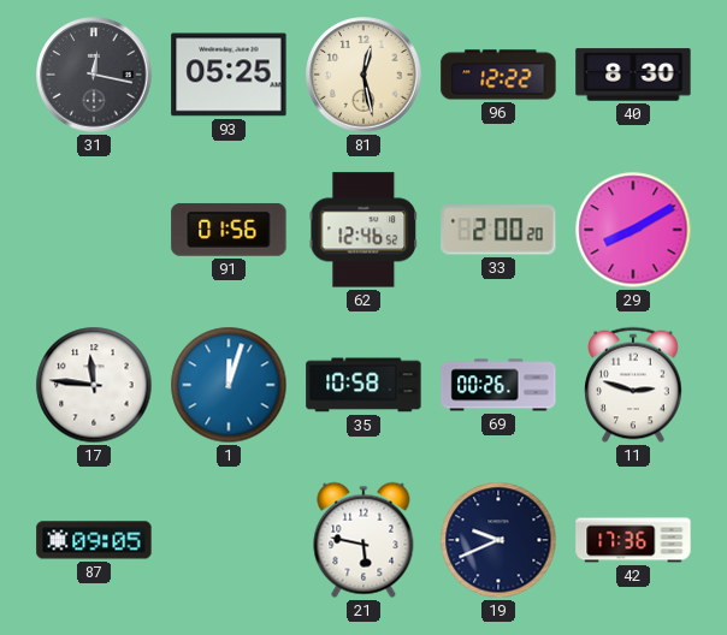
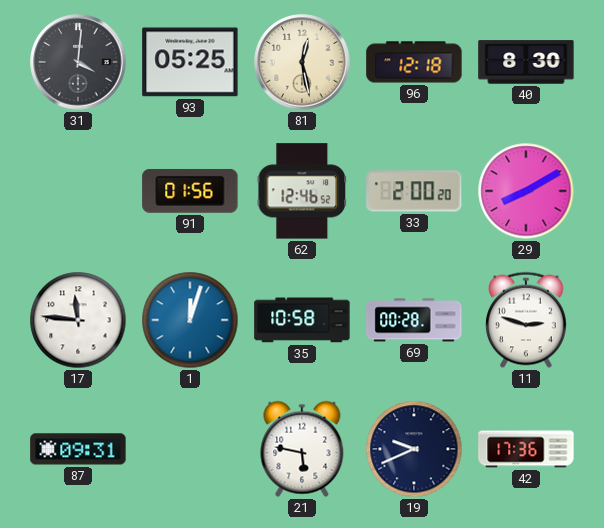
31: 12:17 -> 4:01 (78, 62)
96: 12:22 -> 12:18 (414, 62)
69: 00:26 -> 00:28 (414, 320)
87: 09:05 -> 09:31 (78, 449)
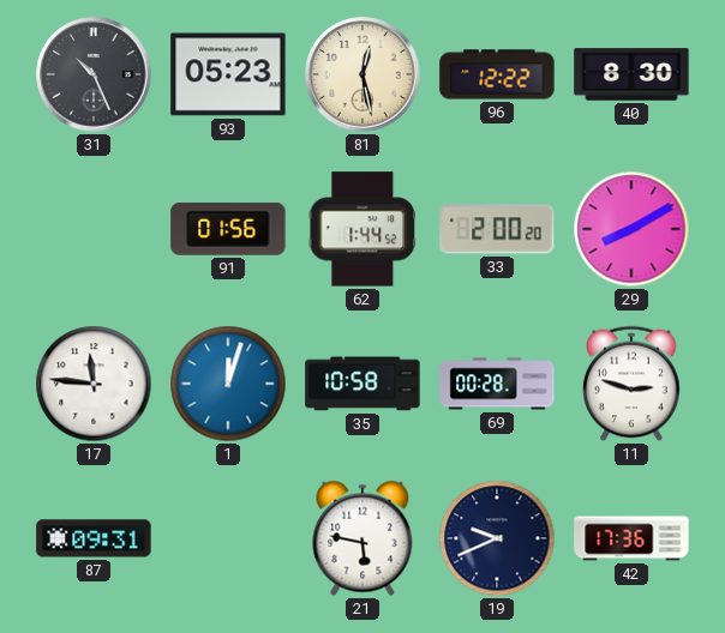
31: 4:01 -> 10:26 (94, 74)
93: 05:25 -> 05:23 (228, 74)
96: 12:18 -> 12:22 (497, 74)
62: 12:46 -> 1:44 (362, 229)
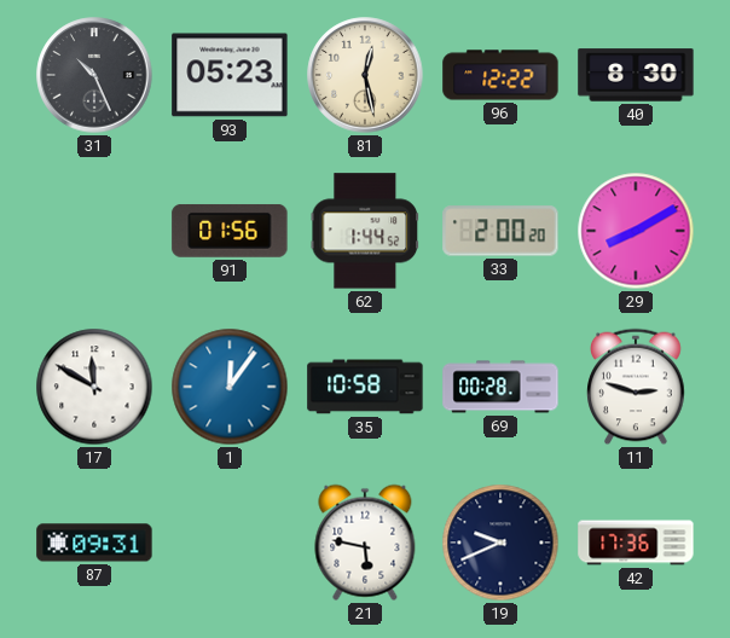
17: 11:46 -> 11:50 (94, 387)
1: 12:03 -> 12:06 (230, 387)
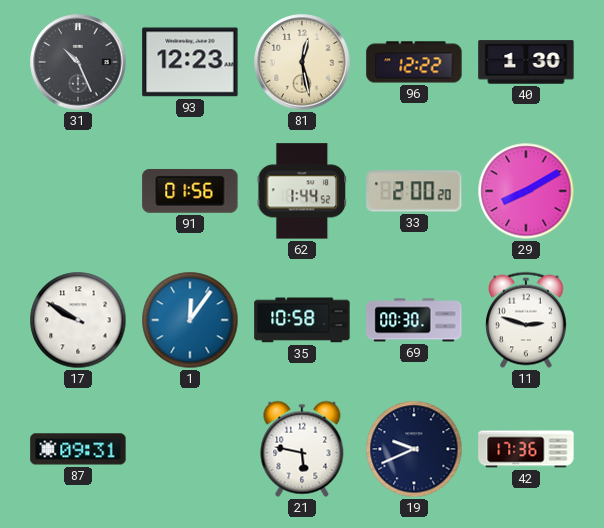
93: 05:23 -> 12:23 (190, 62)
40: 8:30 -> 1:30 (526, 62)
17: 11:50 -> 9:50 (78, 320)
69: 00:28 -> 00:30 (414, 320)
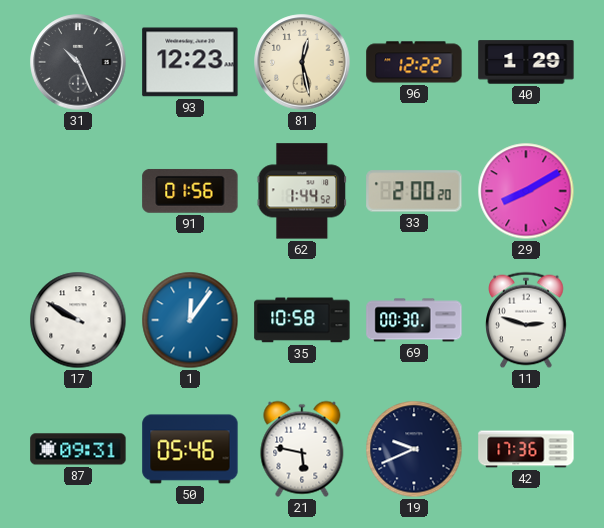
40: 1:30 -> 1:29 (526, 62)
50: none -> 05:46 (190, 449)
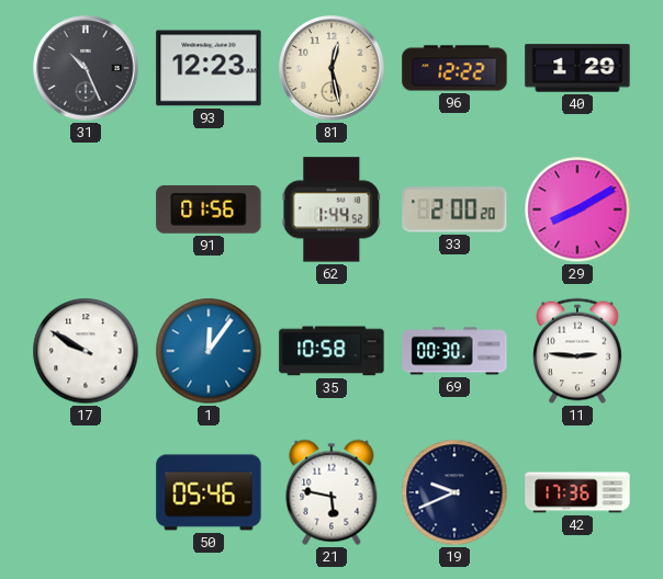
11: 2:48 -> 2:46 (577, 351)
87: 09:31 -> none (78, 449)
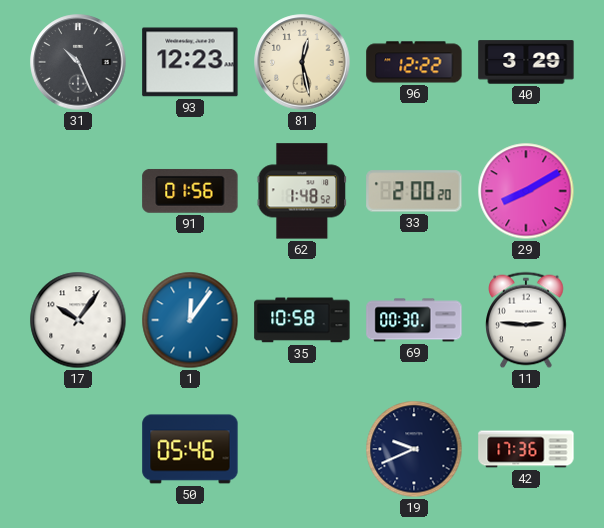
40: 1:29 -> 3:29 (526, 62)
62: 1:44 -> 1:48 (302, 191)
17: 9:50 -> 10:06 (78, 320)
21: 5:47 -> none (332, 492)
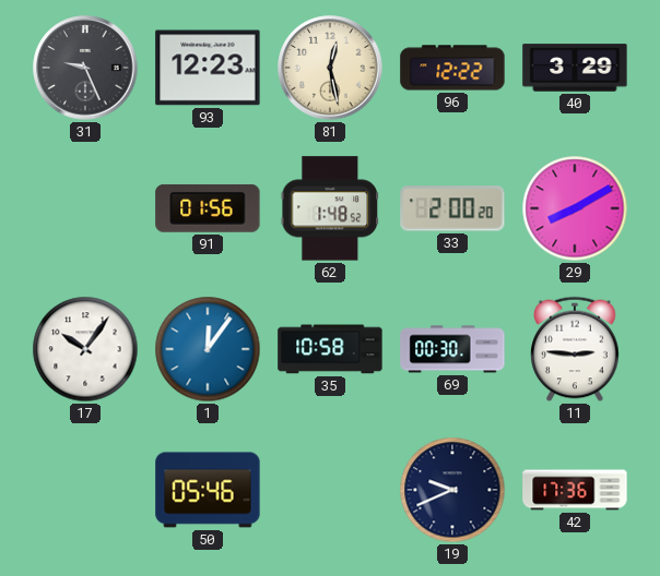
31: 10:26 -> 9:26 (85, 68)
